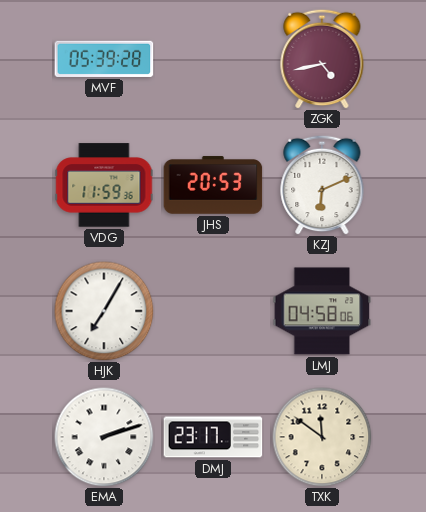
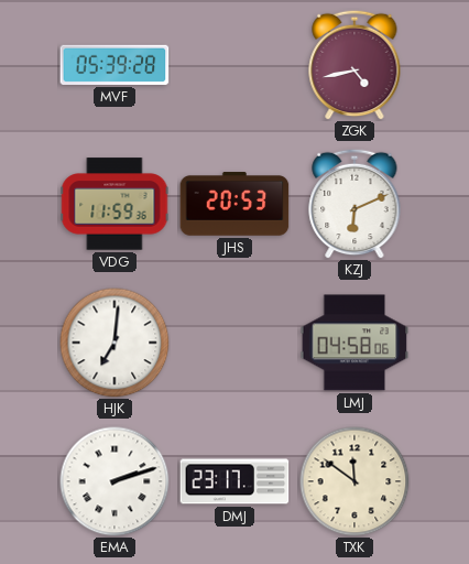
HJK: 7:05 -> 7:01 (114, 343)
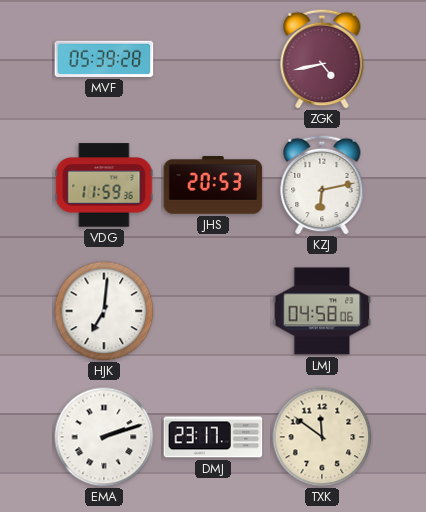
KZJ: 6:11 -> 6:13 (322, 185)
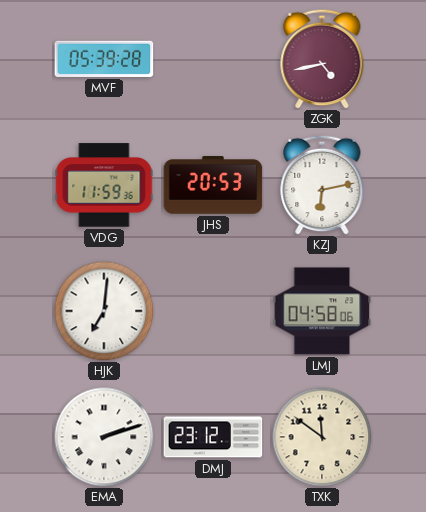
DMJ: 23:17 -> 23:12 (213, 437)
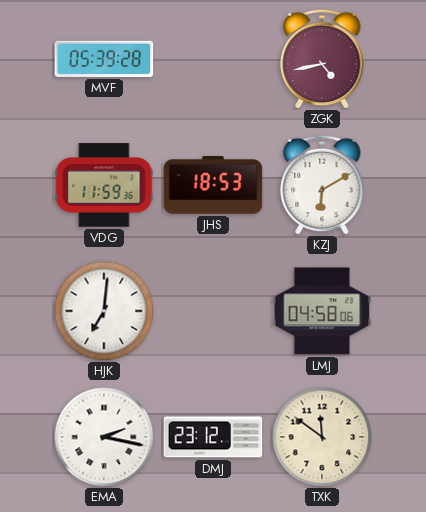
JHS: 20:53 -> 18:53 (213, 185)
KZJ: 6:13 -> 6:10 (322, 185)
EMA: 2:12 -> 2:17 (104, 437)
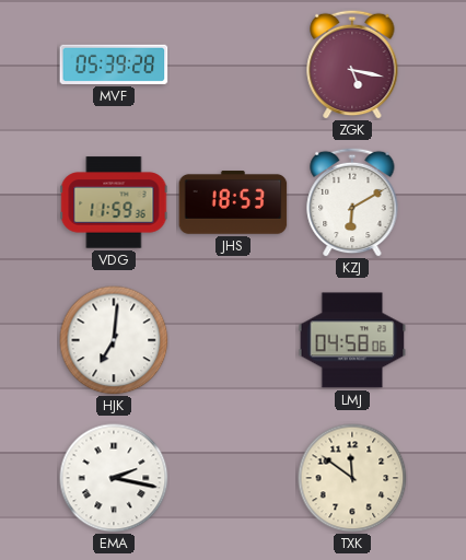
ZGK: 4:43 -> 5:17 (352, 65)
DMJ: 23:12 -> none (213, 437)
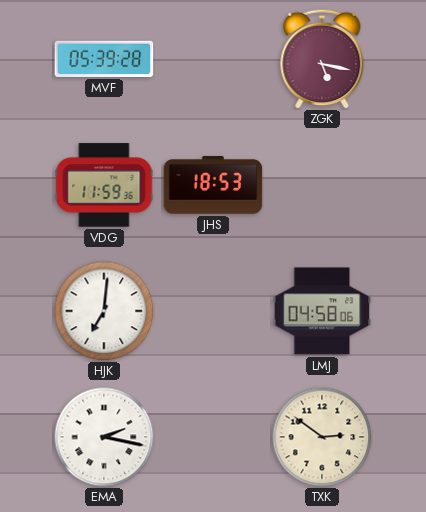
KZJ: 6:10 -> none (352, 202)
TXK: 11:51 -> 2:51 (322, 437)
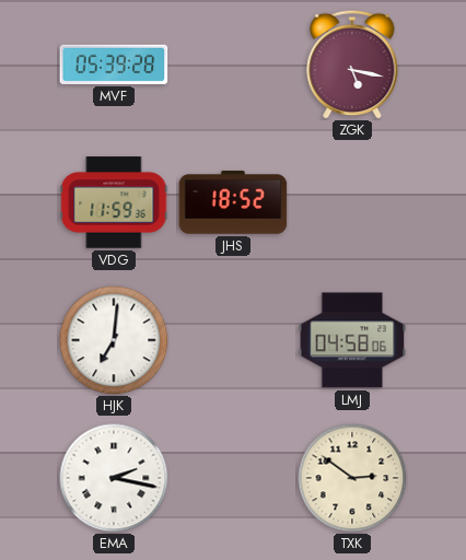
JHS: 18:53 -> 18:52 (233, 202)
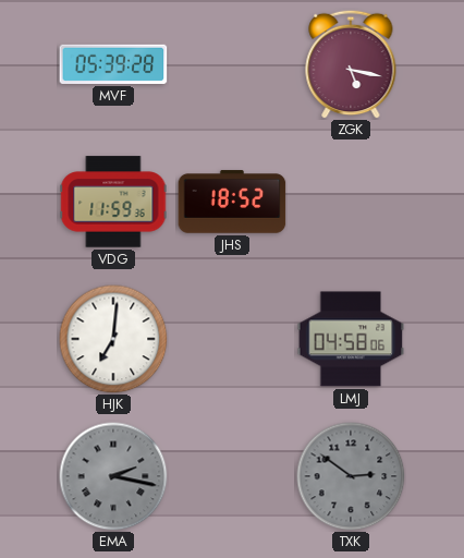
EMA dial: white -> grey (113, 476)
TXK dial: cream -> grey (351, 476)
